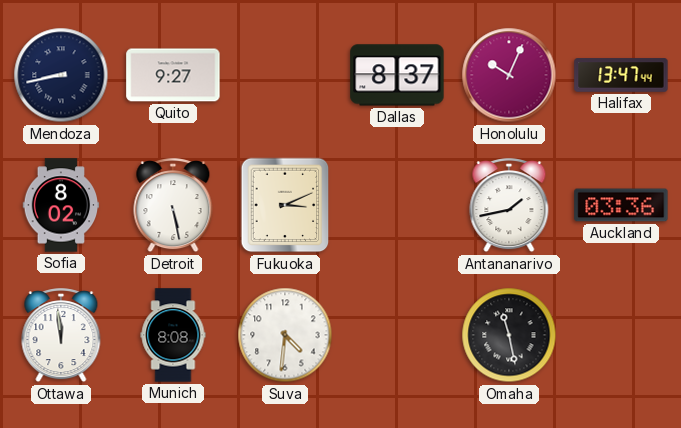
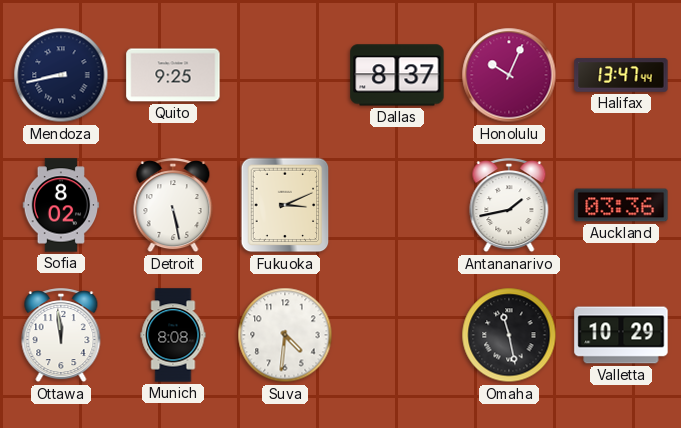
Quito: 9:27 -> 9:25 (173, 75)
Valletta: none -> 10:29 (621, 335)
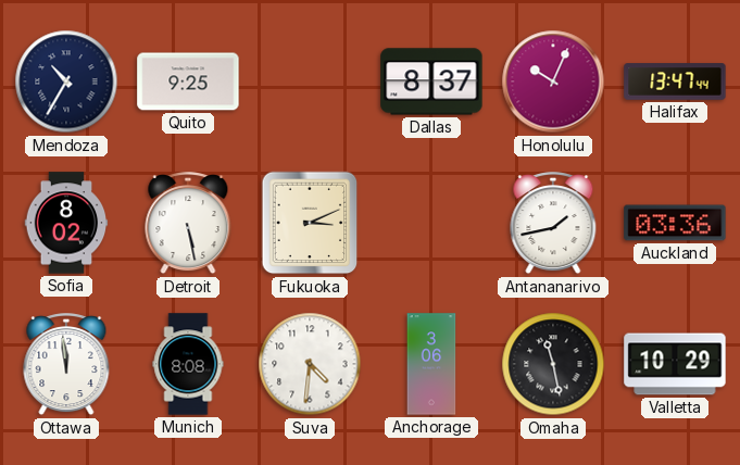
Mendoza: 8:43 -> 10:35 (66, 81)
Anchorage: none -> 3:06 (431, 364)
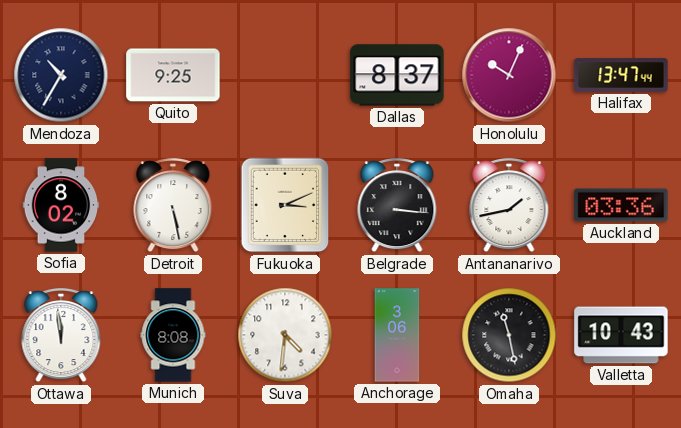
Belgrade: none -> 3:16 (397, 206)
Valletta: 10:29 -> 10:43 (621, 335)
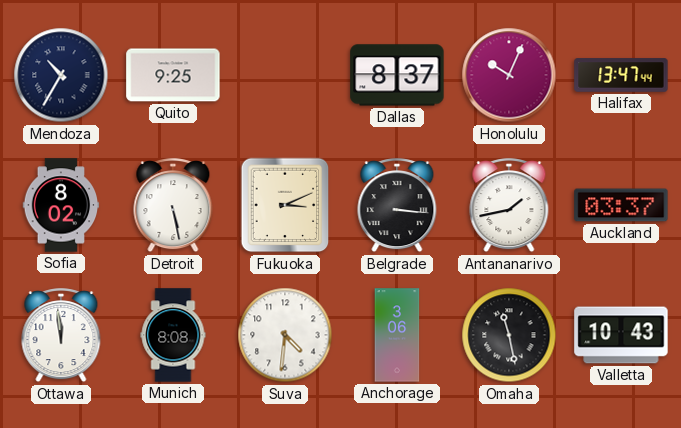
Auckland: 03:36 -> 03:37 (621, 205)
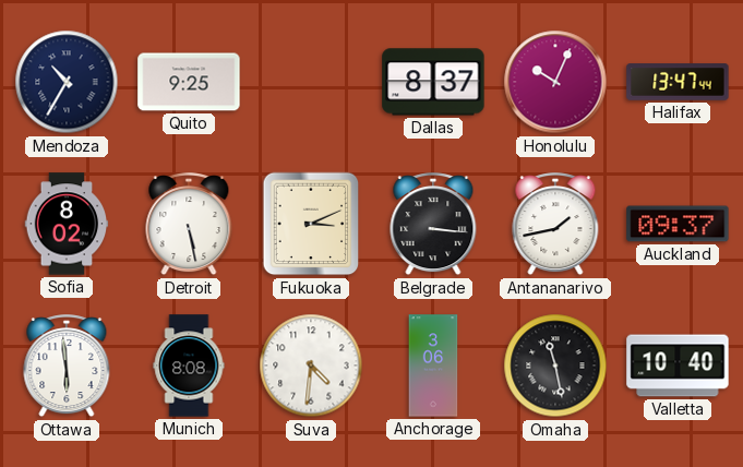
Auckland: 03:37 -> 09:37 (678, 224)
Ottawa: 11:59 -> 5:59 (67, 367)
Valletta: 10:43 -> 10:40 (678, 366)
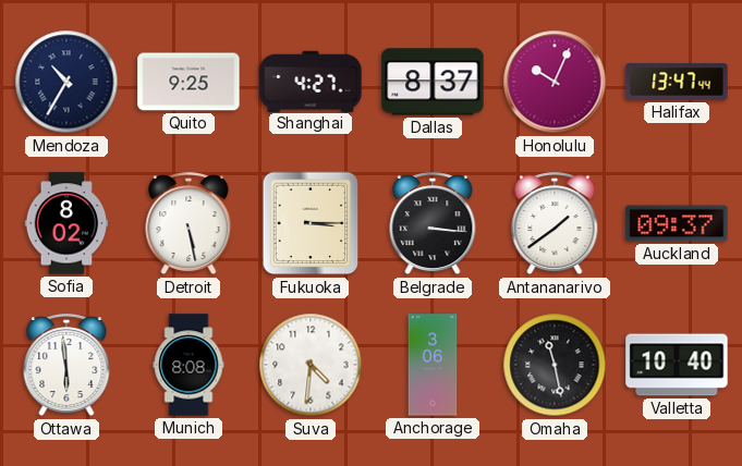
Shanghai: none -> 4:27 (311, 81)
Fukuoka: 3:11 -> 3:15 (311, 223)
Antananarivo: 1:43 -> 1:39 (555, 224)
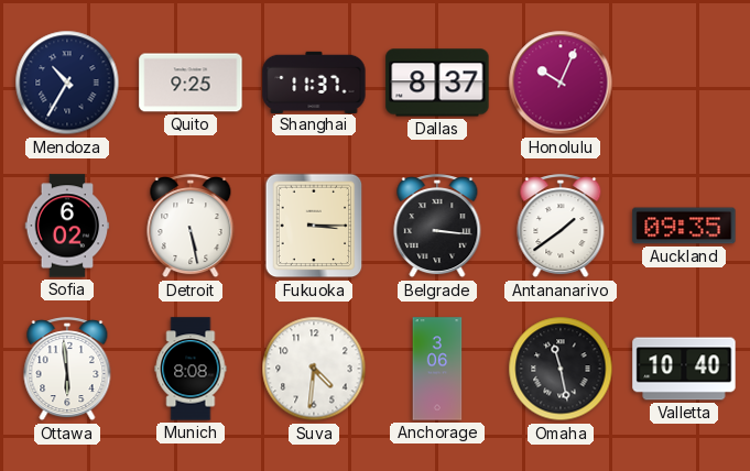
Shanghai: 4:27 -> 11:37 (314, 81)
Halifax: 13:47 -> none (677, 82)
Sofia: 8:02 -> 6:02 (67, 226)
Auckland: 09:37 -> 09:35 (684, 226)
